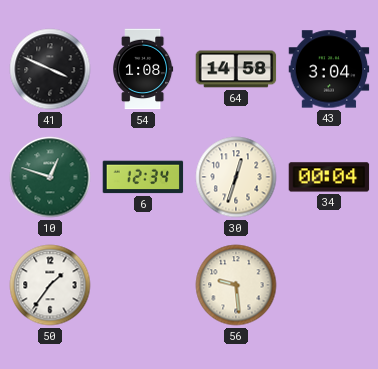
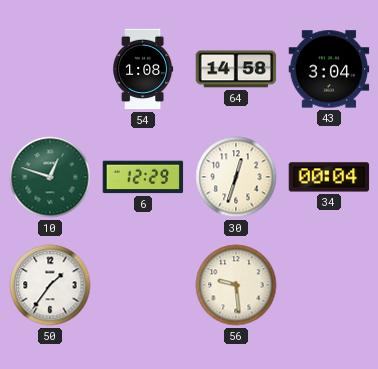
41: 3:49 -> none (50, 69)
6: 12:34 -> 12:29 (143, 177)
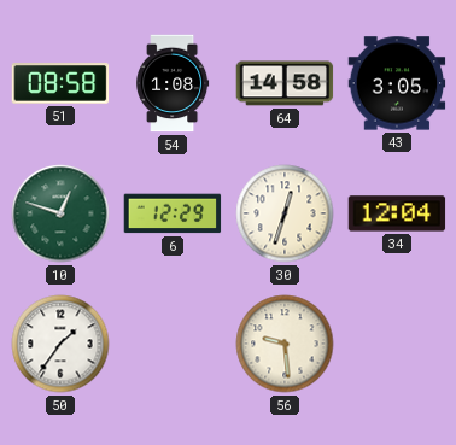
51: none -> 08:58 (60, 83)
43: 3:04 -> 3:05 (397, 83)
34: 00:04 -> 12:04 (397, 213)
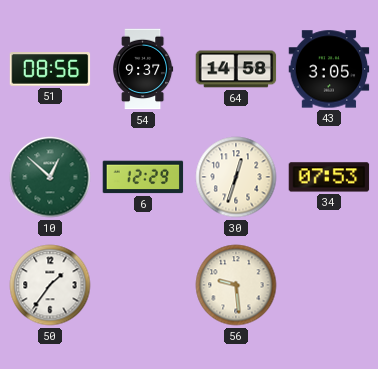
51: 08:58 -> 08:56 (50, 69)
54: 1:08 -> 9:37 (143, 69)
10: 12:48 -> 12:52 (50, 177)
34: 12:04 -> 07:53 (329, 177)
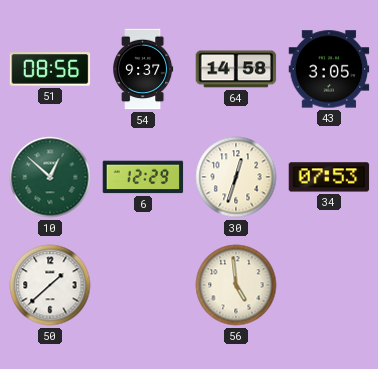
50: 1:36 -> 1:38 (50, 285)
56: 9:29 -> 4:59 (236, 285)
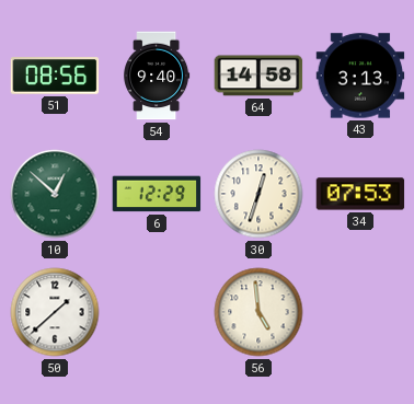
54: 9:37 -> 9:40 (157, 76)
43: 3:05 -> 3:13 (360, 76)
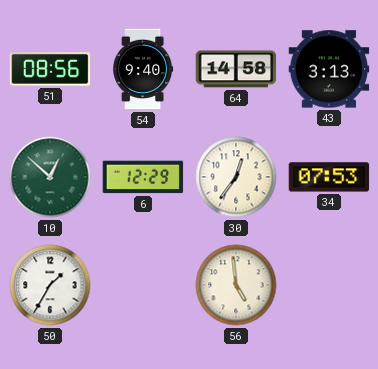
30: 12:33 -> 12:36 (236, 177)
50: 1:38 -> 1:35 (50, 285)
